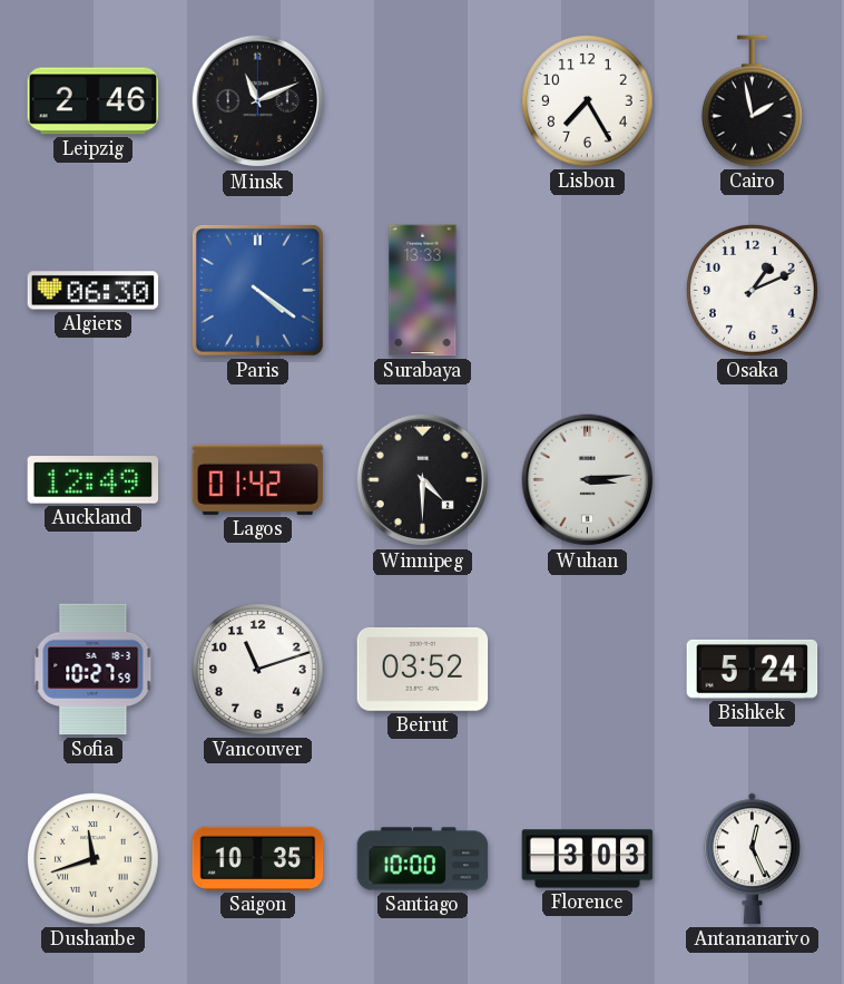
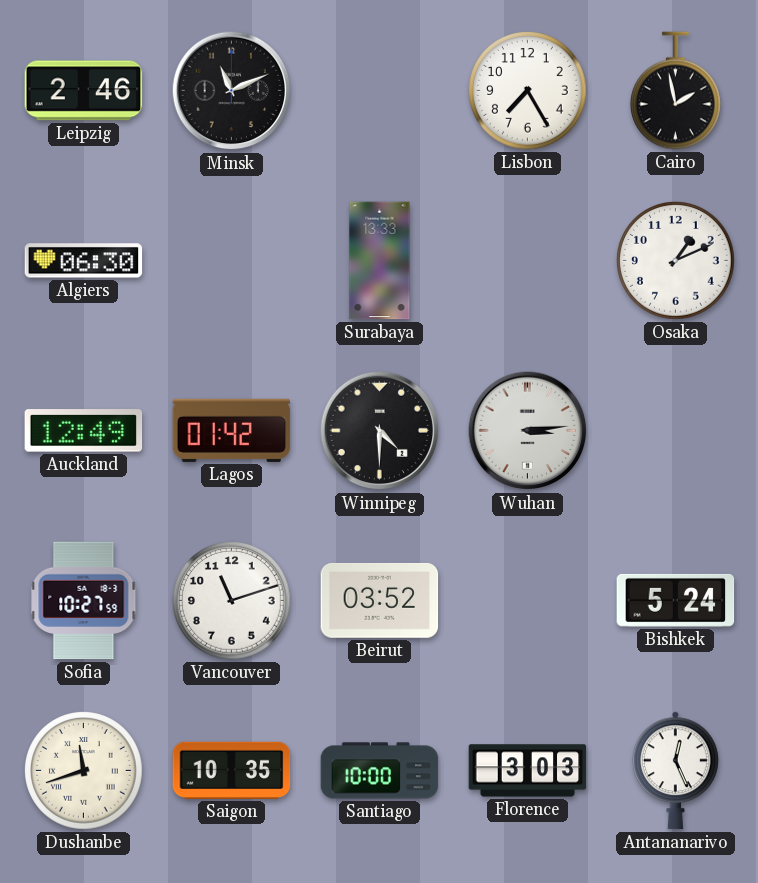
Paris: 4:21 -> none (257, 290)
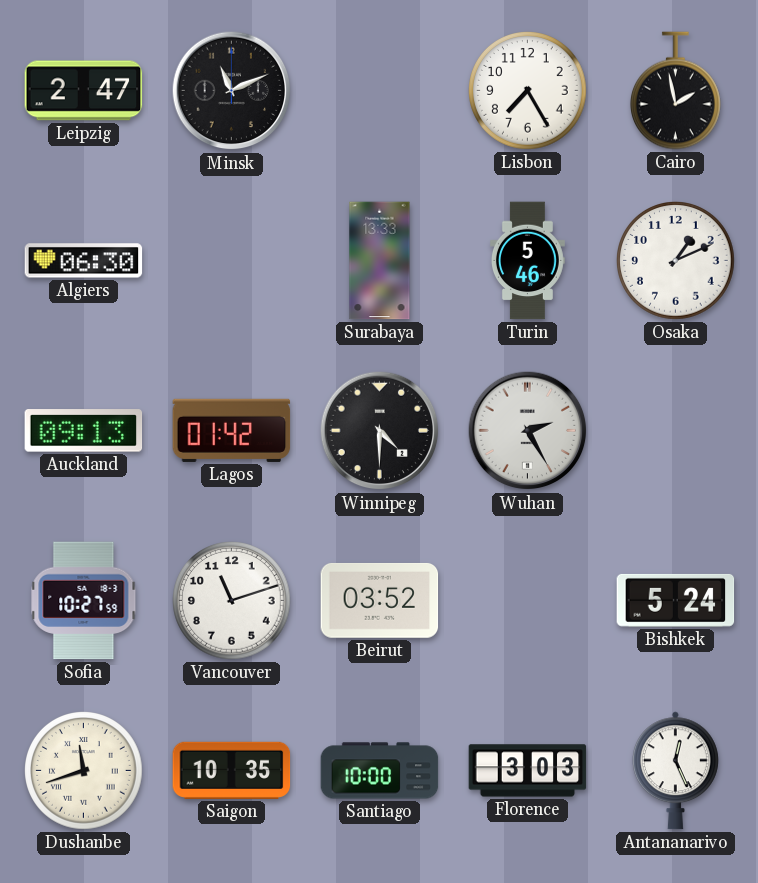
Leipzig: 2:46 -> 2:47 (84, 91)
Turin: none -> 5:46 (527, 261)
Auckland: 12:49 -> 09:13 (84, 431)
Wuhan: 3:14 -> 2:25 (528, 431)
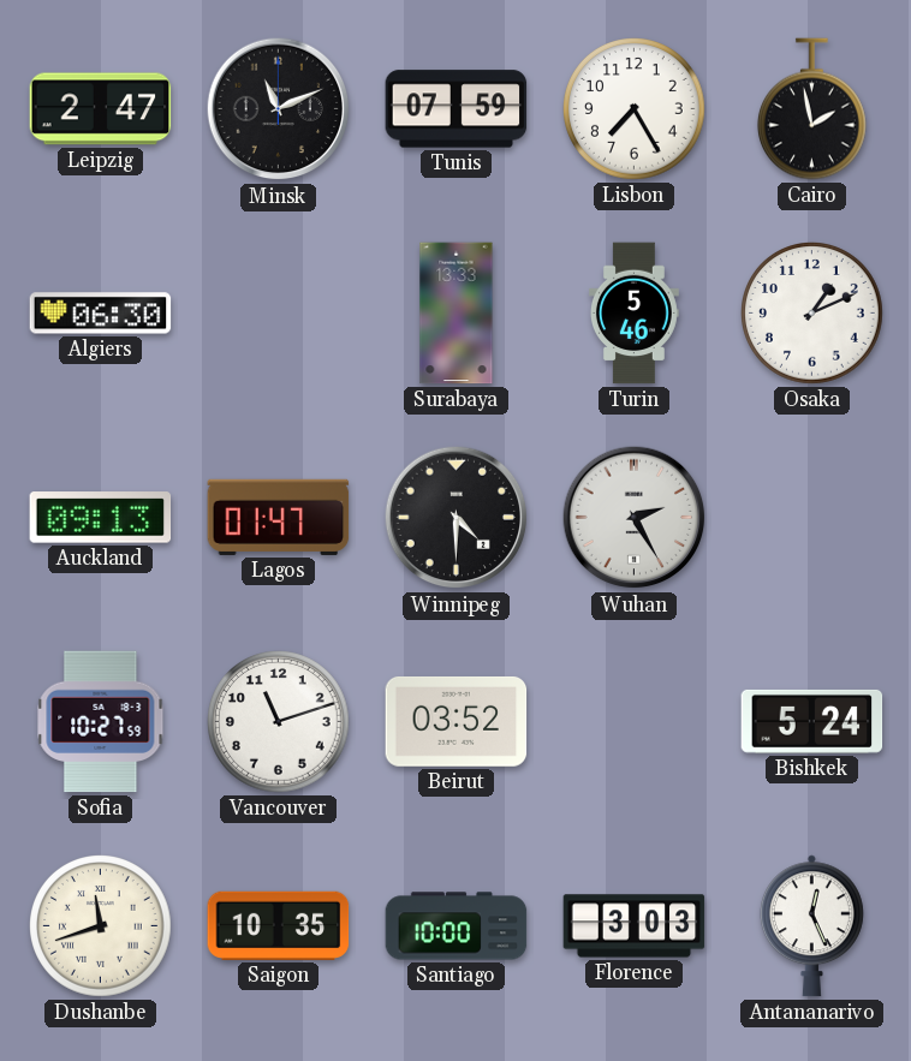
Tunis: none -> 07:59 (457, 109)
Lagos: 01:42 -> 01:47 (279, 517)
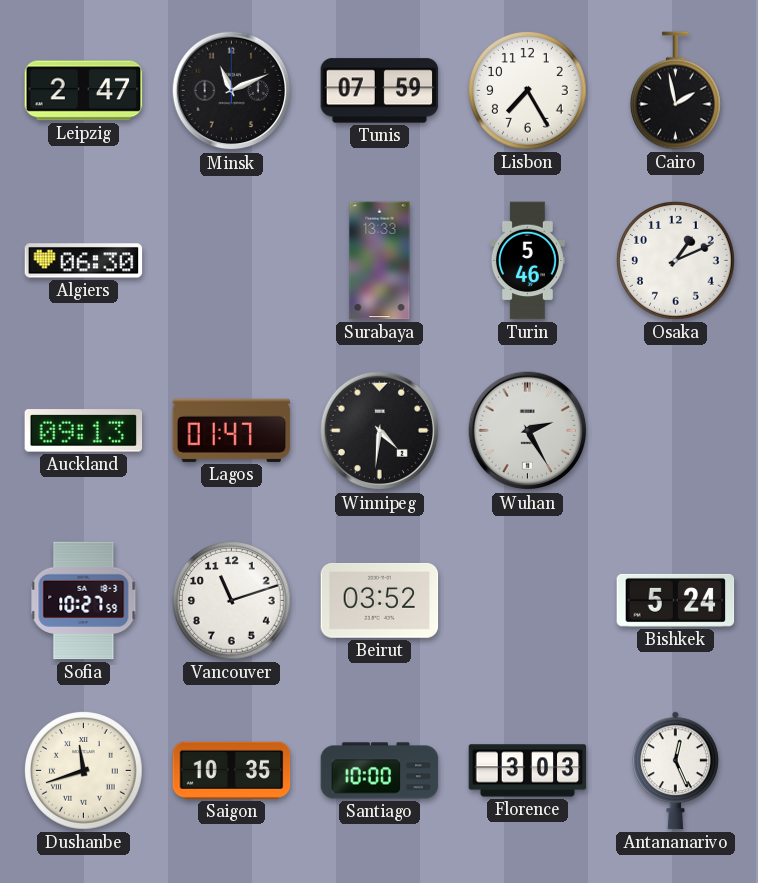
Winnipeg: 4:30 -> 4:31 (380, 431)
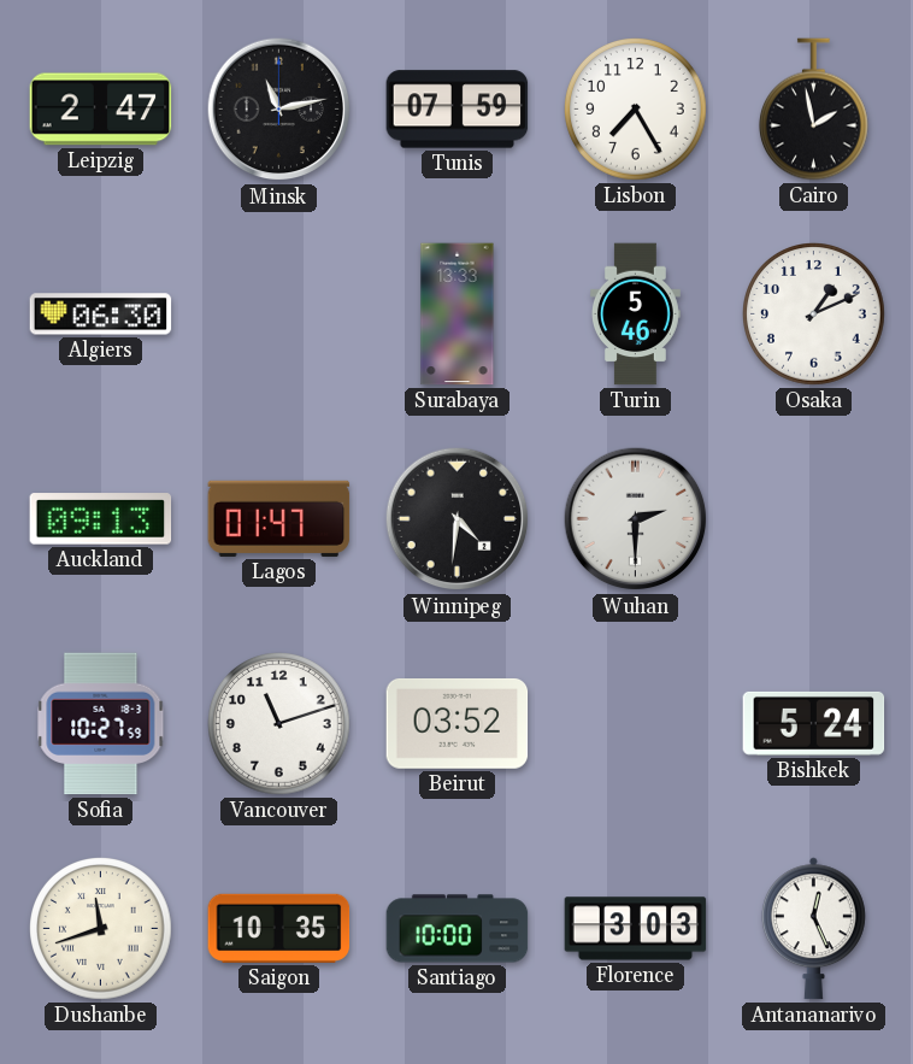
Minsk: 11:11 -> 11:13 (279, 110)
Wuhan: 2:25 -> 2:30 (636, 519)
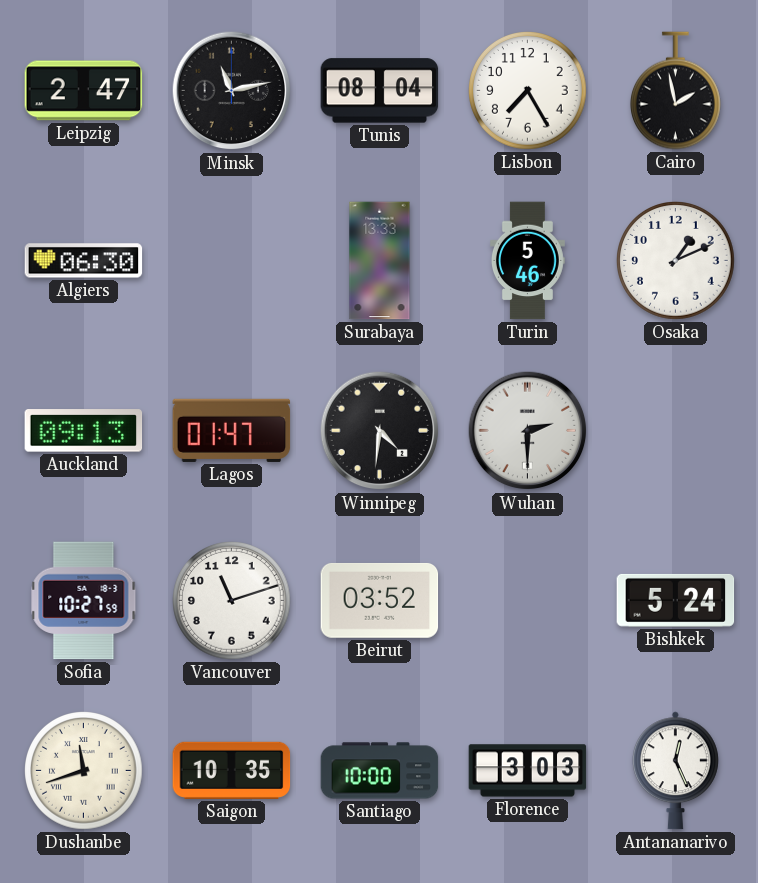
Tunis: 07:59 -> 08:04 (380, 91)
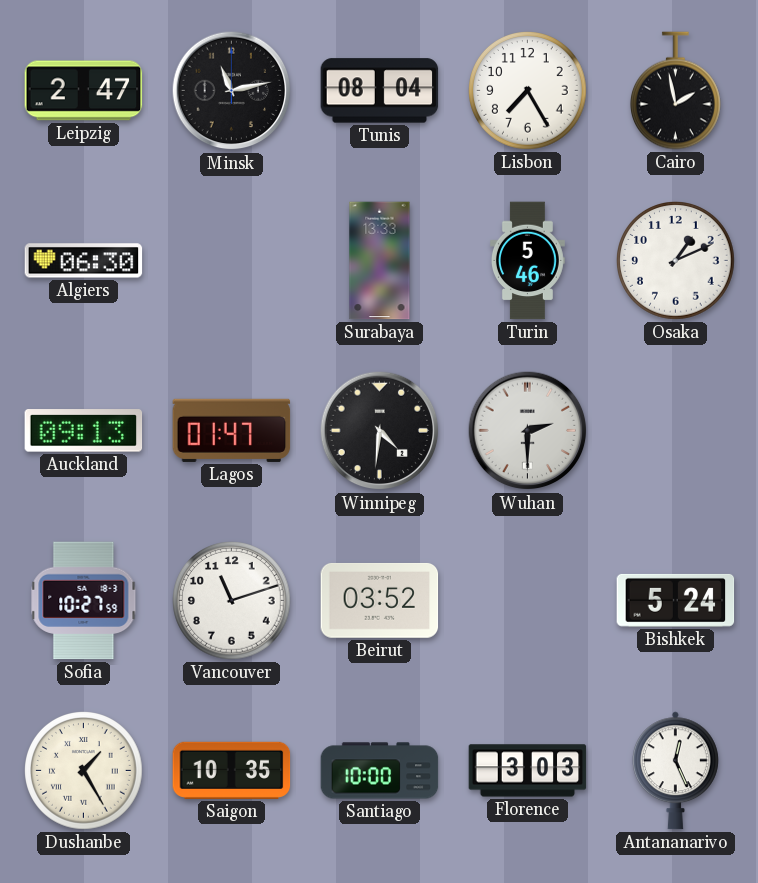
Dushanbe: 11:42 -> 1:25 (84, 771)
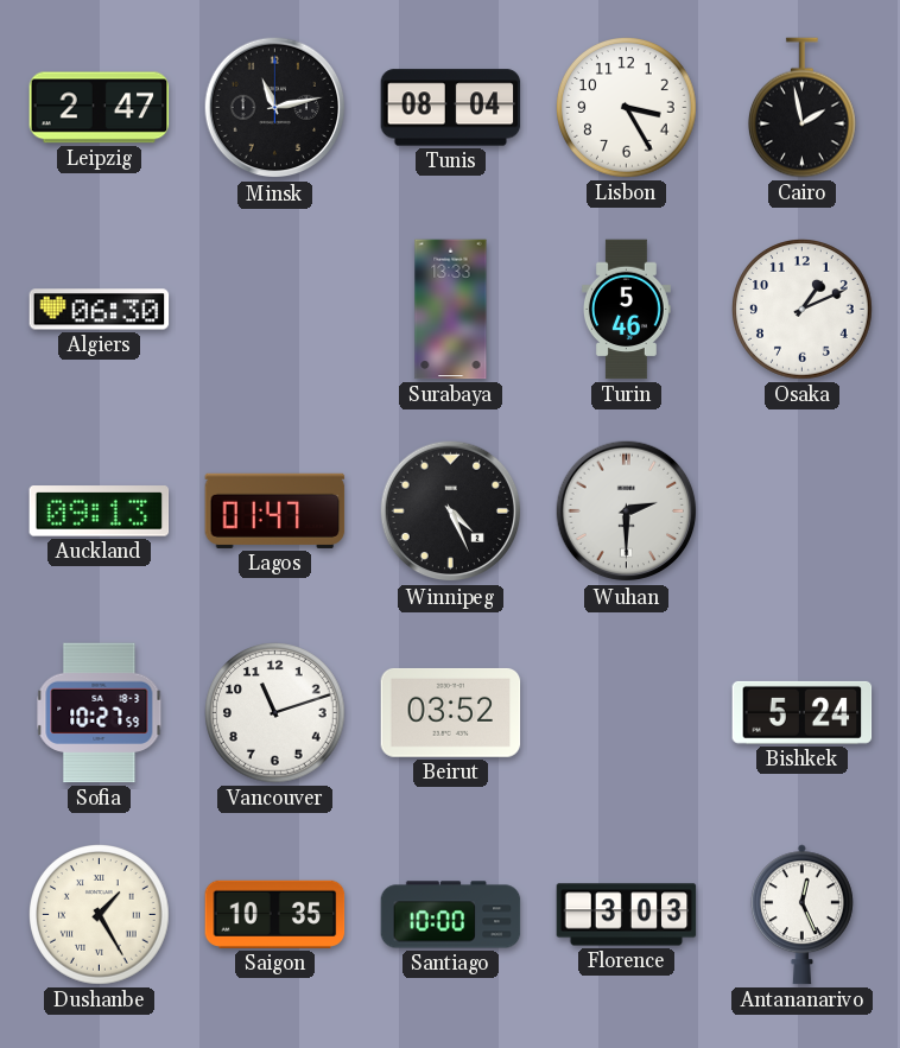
Lisbon: 7:25 -> 3:25 (627, 108)
Winnipeg: 4:31 -> 4:26 (451, 512)
